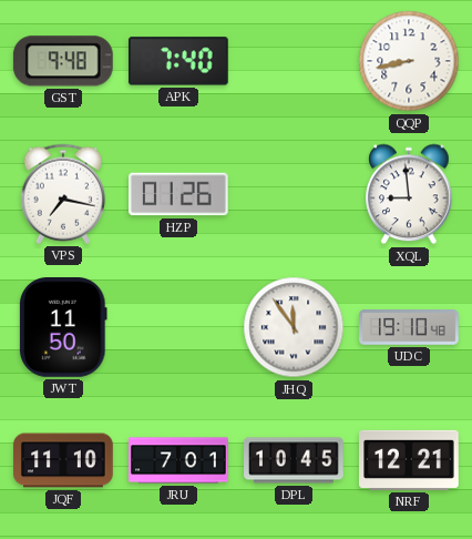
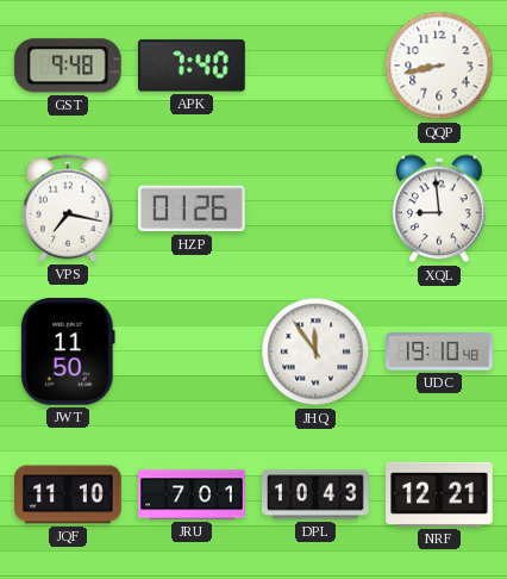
DPL: 10:45 -> 10:43 (317, 494)
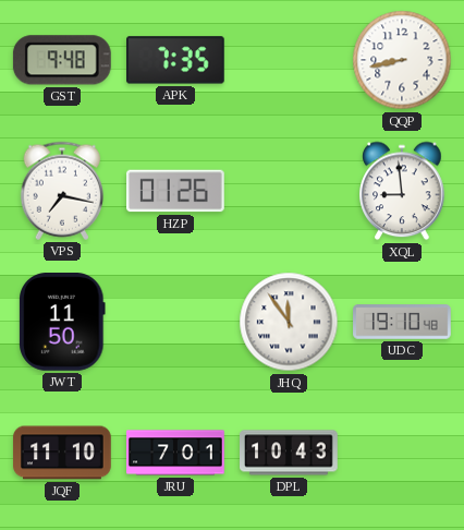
APK: 7:40 -> 7:35 (176, 60)
NRF: 12:21 -> none (439, 494)
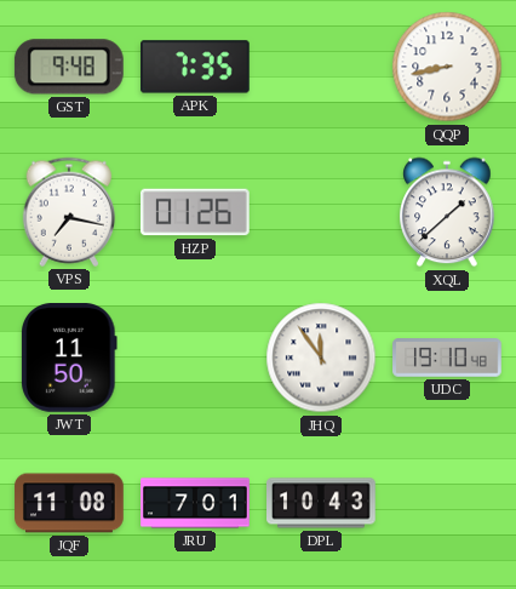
XQL: 8:59 -> 1:38 (447, 212)
JQF: 11:10 -> 11:08 (69, 503)
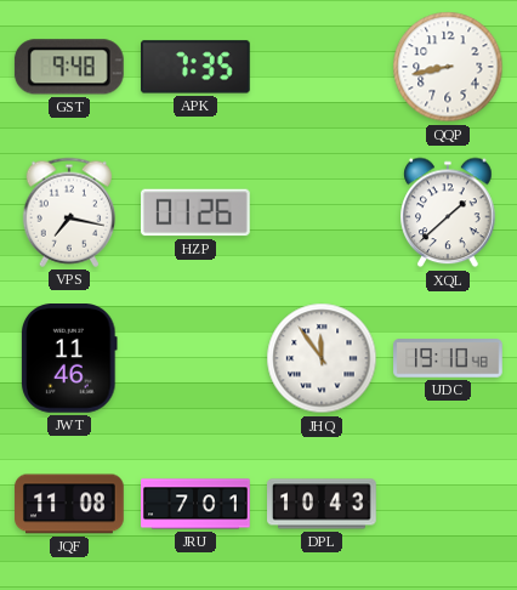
JWT: 11:50 -> 11:46 (69, 359)
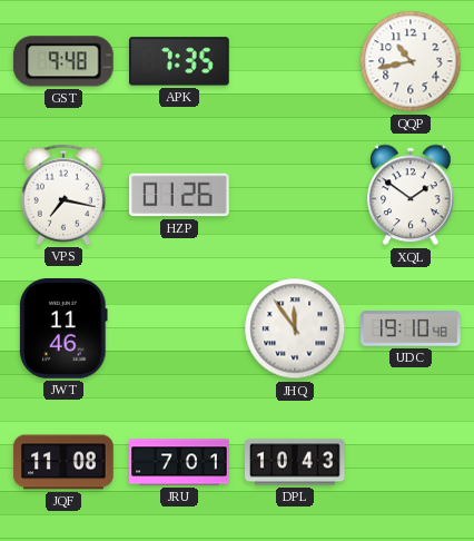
QQP: 8:43 -> 10:43 (411, 61)
XQL: 1:38 -> 1:51 (411, 195)
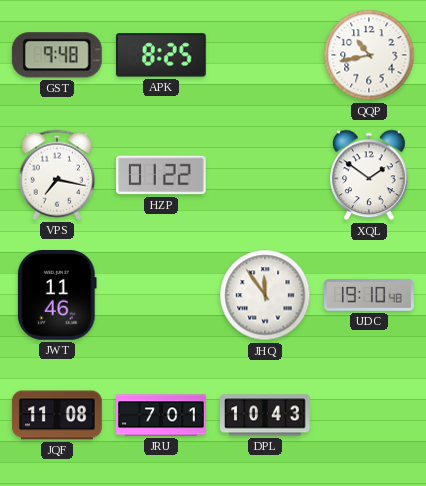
APK: 7:35 -> 8:25 (162, 55)
HZP: 01:26 -> 01:22 (162, 175)
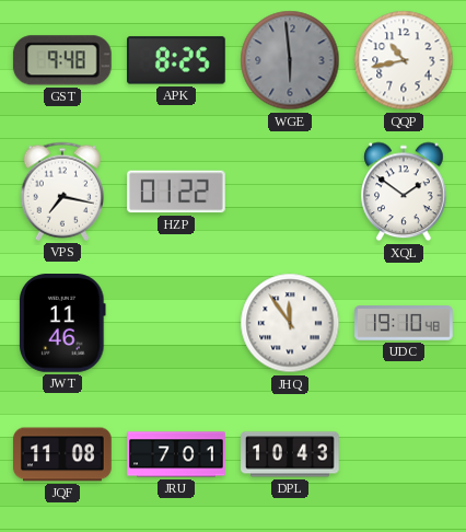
WGE: none -> 5:59 (290, 60)
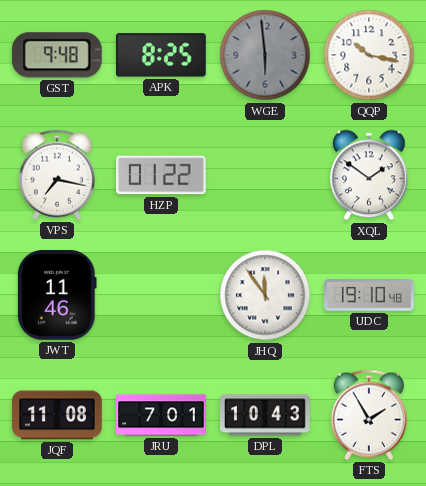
QQP: 10:43 -> 10:17 (369, 55)
FTS: none -> 1:55 (368, 415)
